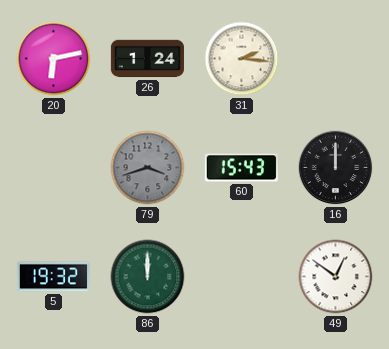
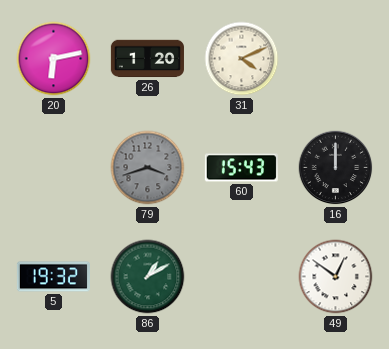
26: 1:24 -> 1:20 (147, 59)
31: 2:16 -> 4:11 (242, 59)
86: 12:00 -> 1:10 (148, 277)
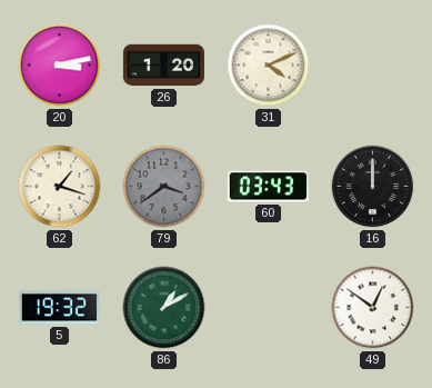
20: 6:13 -> 3:13 (60, 66)
62: none -> 1:18 (60, 187)
79: 3:42 -> 3:39 (164, 187)
60: 15:43 -> 03:43 (268, 187)
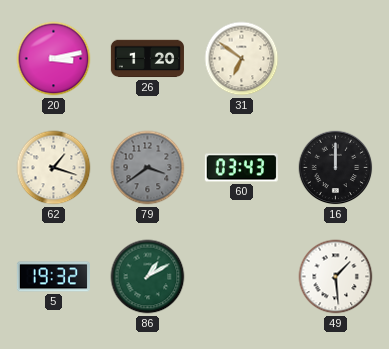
31: 4:11 -> 6:51 (242, 59)
49: 12:51 -> 1:29 (336, 277)
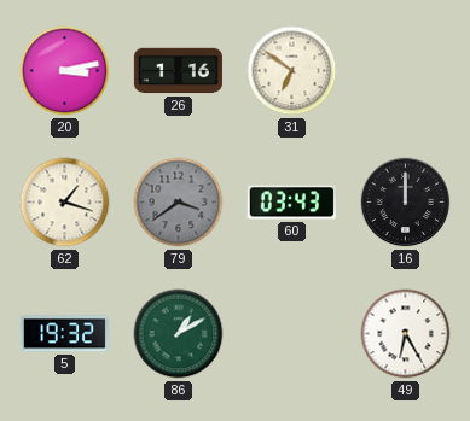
26: 1:20 -> 1:16 (178, 71)
49: 1:29 -> 6:25 (406, 334)
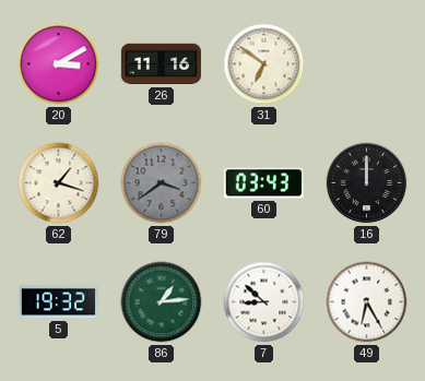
20: 3:13 -> 3:10 (59, 64)
26: 1:16 -> 11:16 (161, 64)
86: 1:10 -> 1:14 (162, 302)
7: none -> 8:52 (264, 302)
